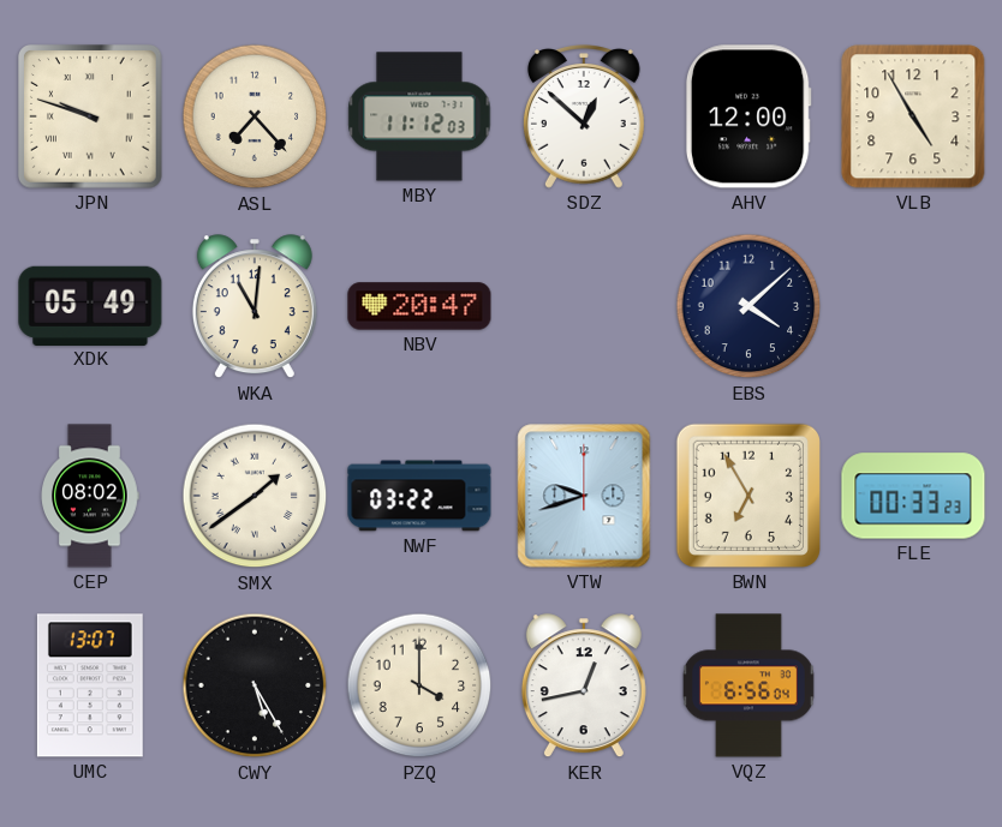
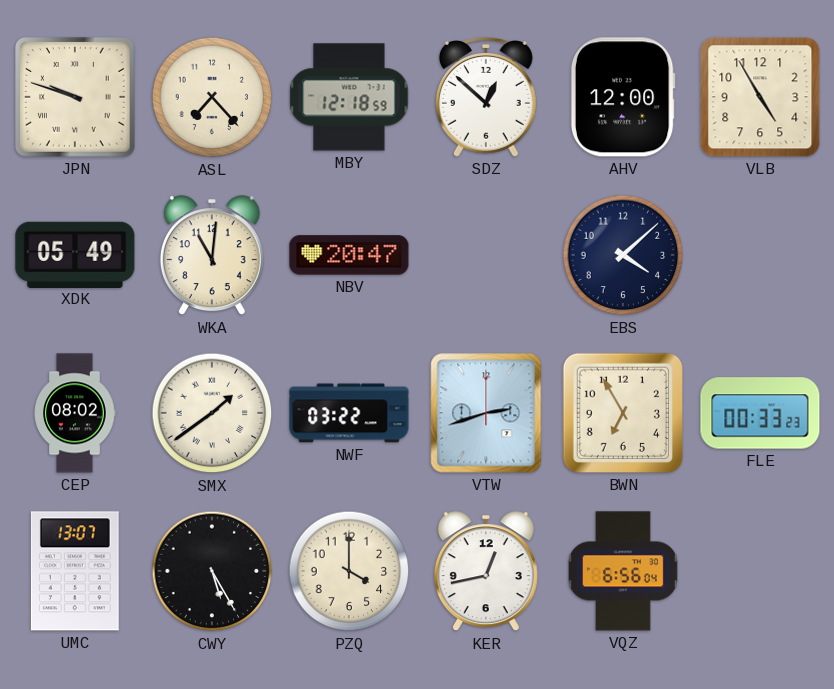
MBY: 11:12 -> 12:18 (349, 97)
VTW: 9:42 -> 2:42 (486, 413)
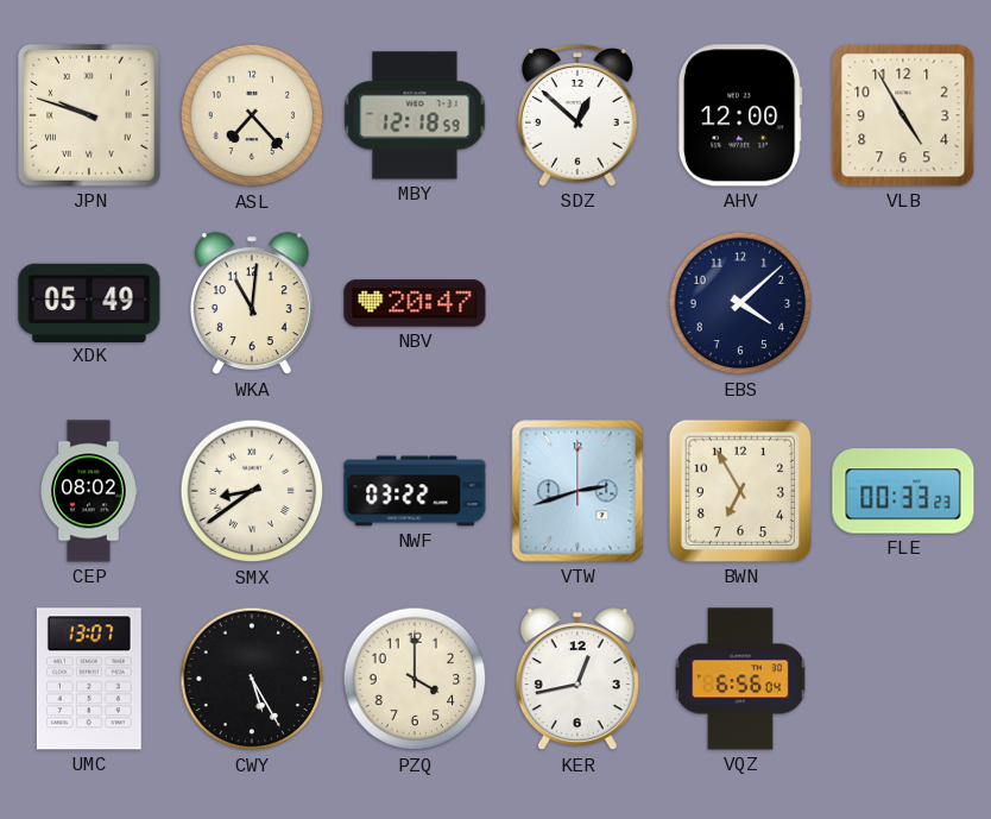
SMX: 1:39 -> 8:39 (252, 491)
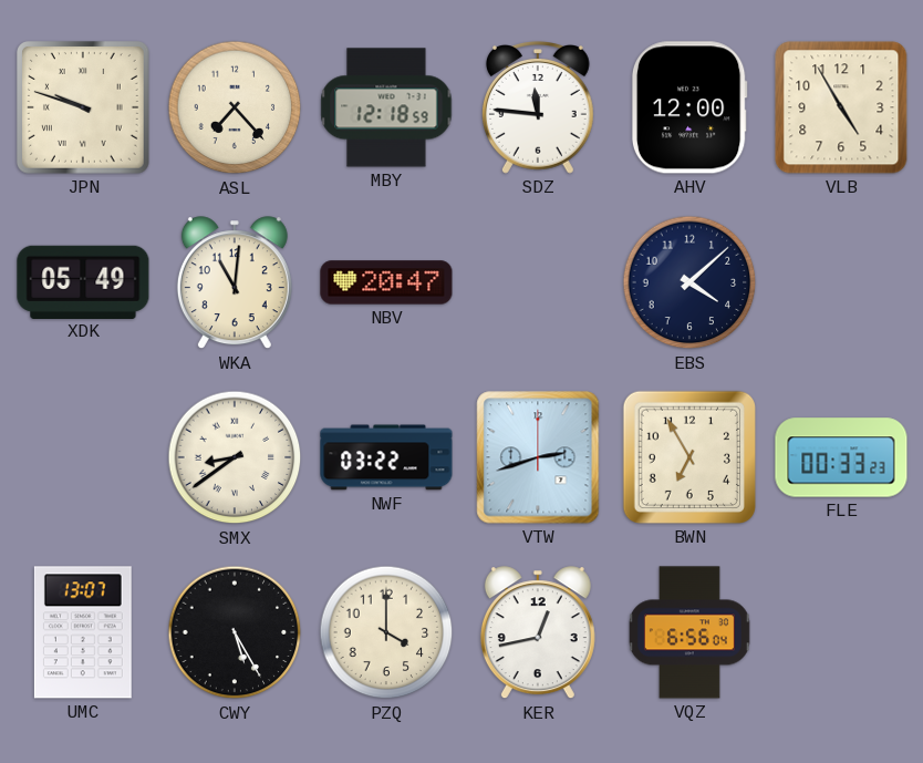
SDZ: 12:52 -> 11:46 (538, 107)
CEP: 08:02 -> none (89, 491)
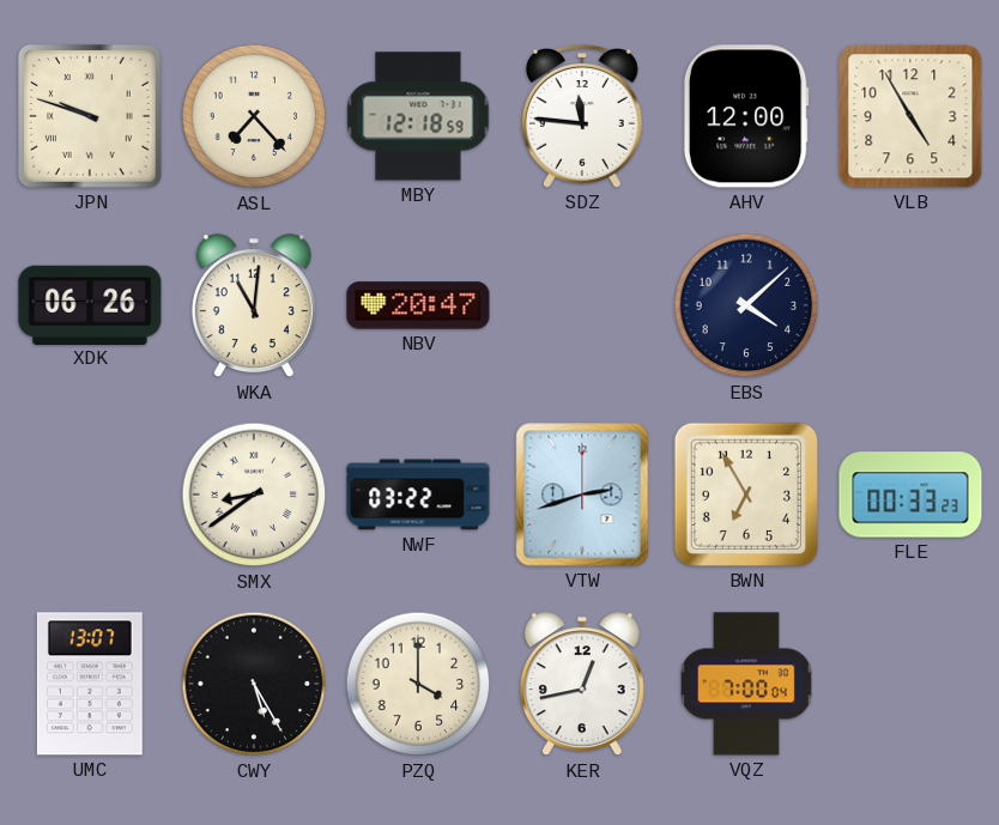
XDK: 05:49 -> 06:26 (90, 304)
VQZ: 6:56 -> 7:00 (746, 684)
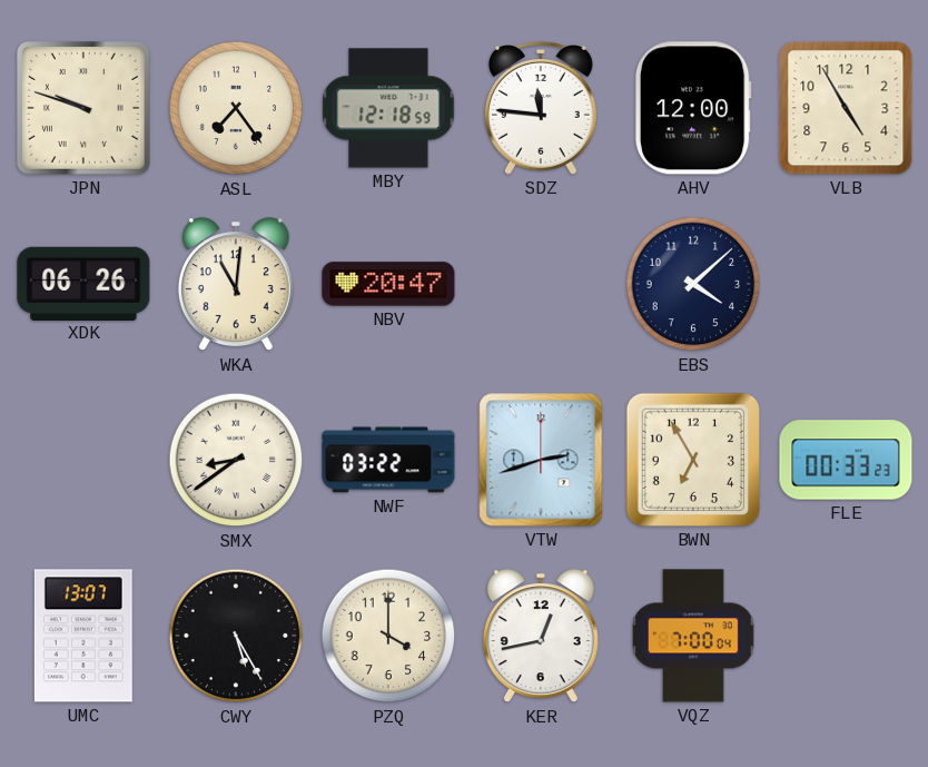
ASL: 7:23 -> 7:24 (236, 108)
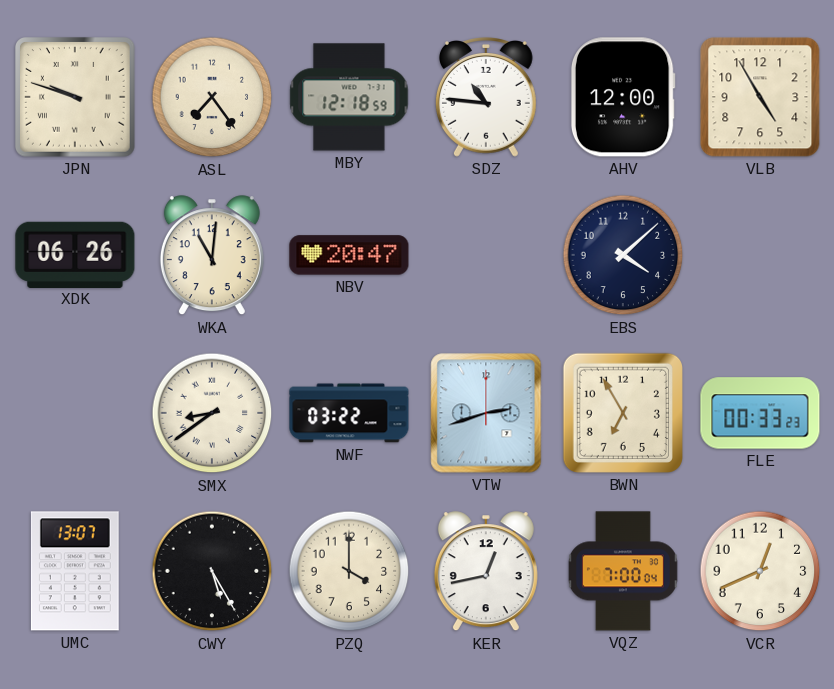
SDZ: 11:46 -> 10:46 (486, 97)
VCR: none -> 12:41 (760, 571)
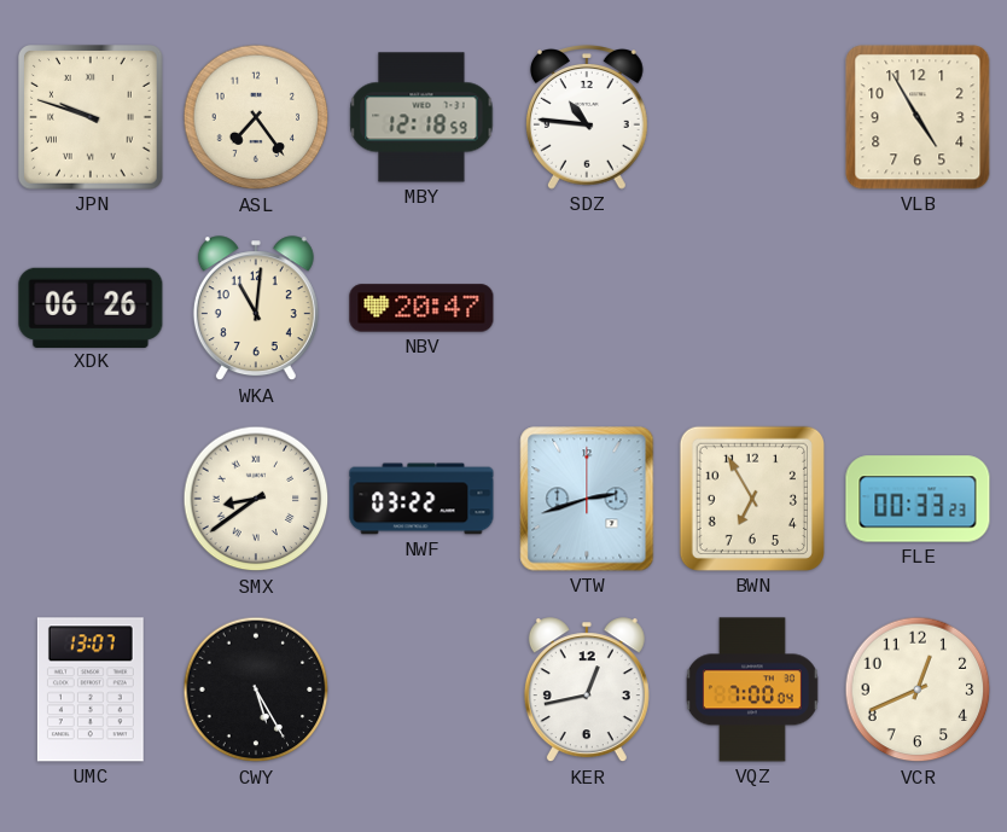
AHV: 12:00 -> none (623, 97)
EBS: 4:08 -> none (623, 255)
PZQ: 4:00 -> none (349, 571)
